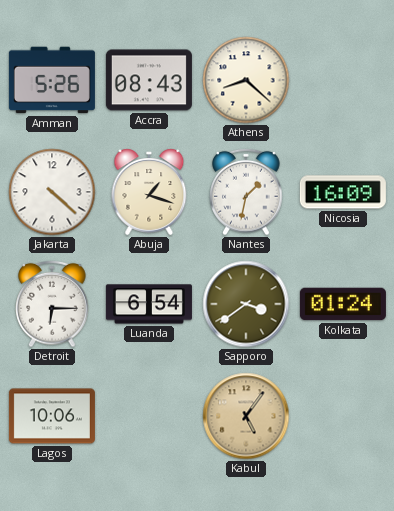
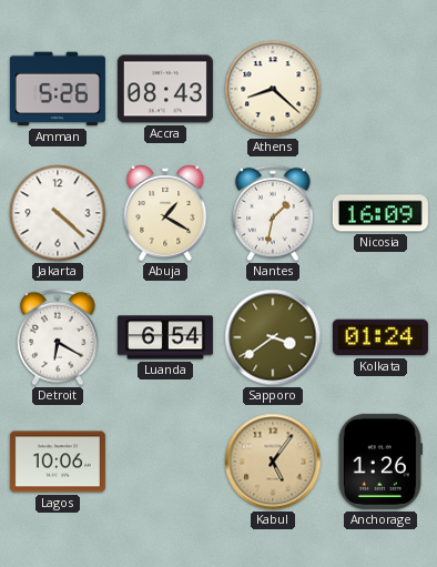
Abuja: 1:18 -> 1:20 (165, 213)
Detroit: 6:15 -> 6:20 (58, 337)
Anchorage: none -> 1:26 (380, 462)
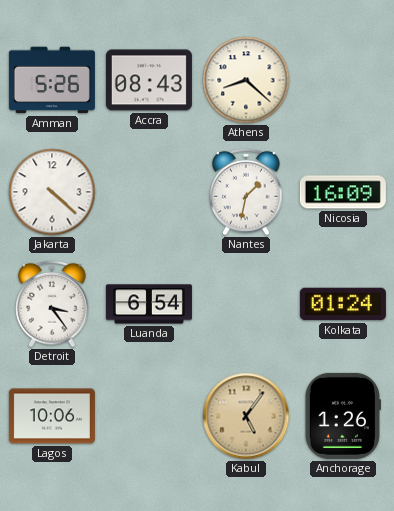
Abuja: 1:20 -> none (165, 213)
Detroit: 6:20 -> 3:24 (52, 304)
Sapporo: 3:39 -> none (273, 337)
